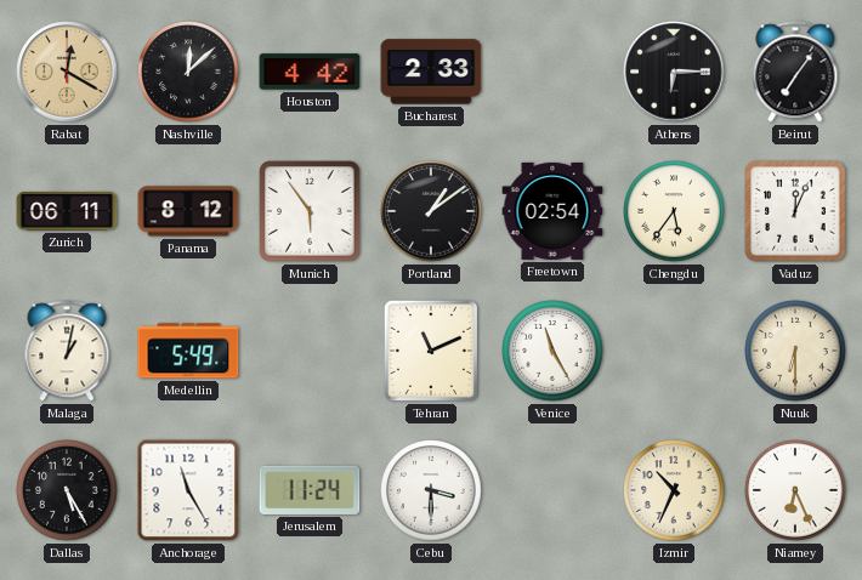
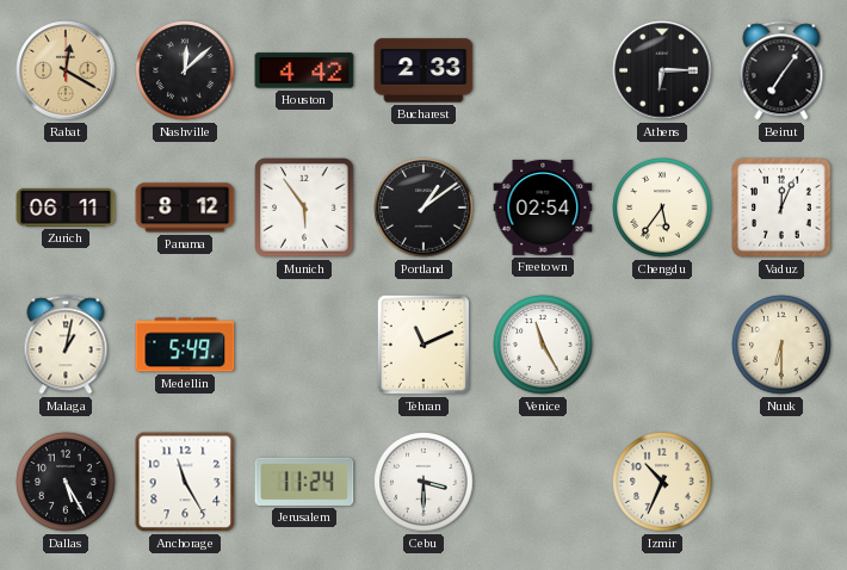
Niamey: 6:26 -> none (795, 490)
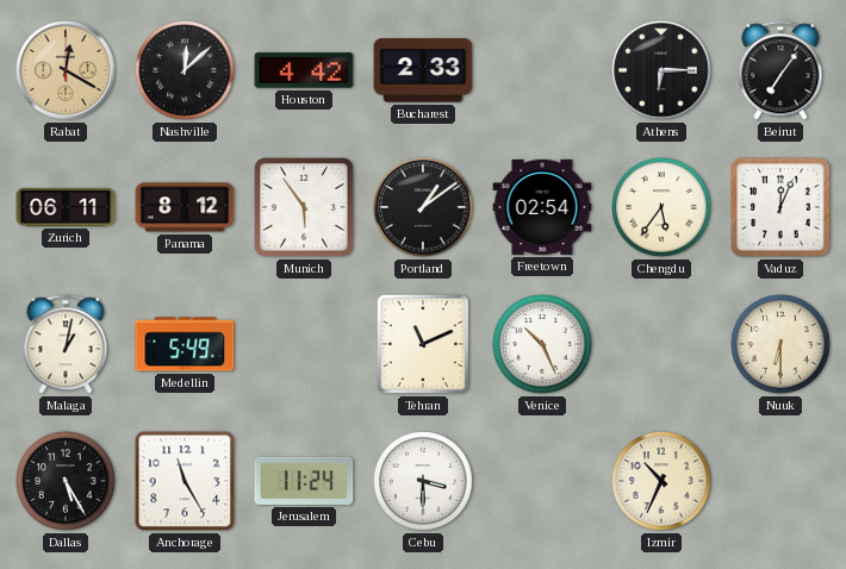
Venice: 11:25 -> 10:26 (542, 344)
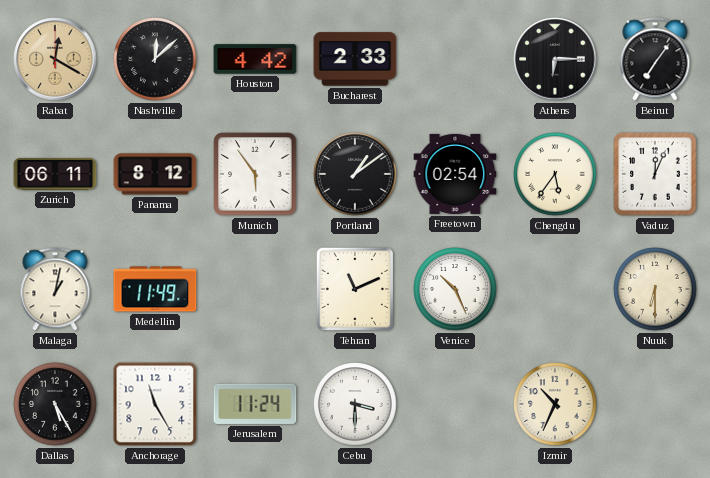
Medellin: 5:49 -> 11:49 (155, 289)
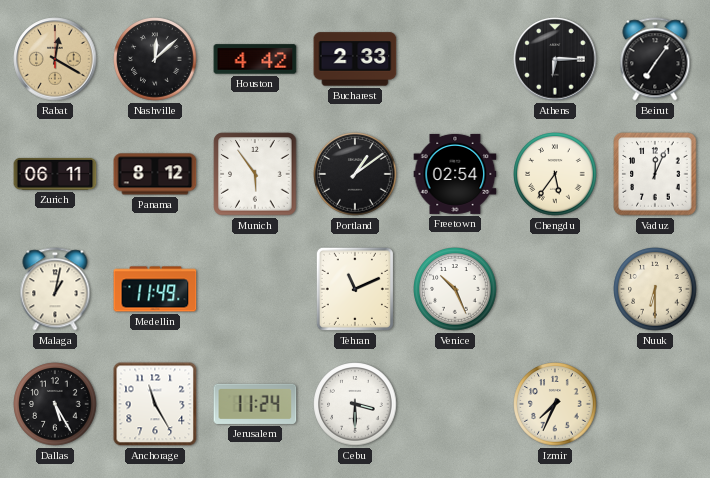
Izmir: 10:34 -> 7:34 (555, 404)
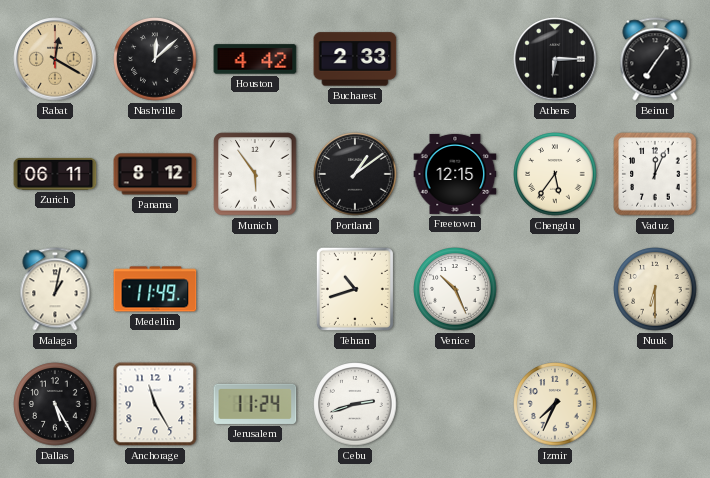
Freetown: 02:54 -> 12:15 (455, 174)
Tehran: 11:11 -> 10:42 (355, 289)
Cebu: 3:30 -> 2:42 (355, 404)
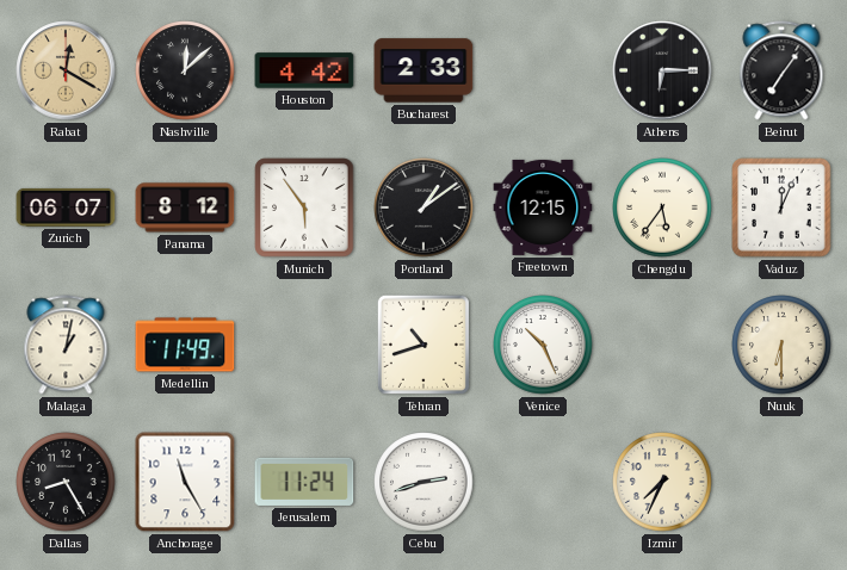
Zurich: 06:11 -> 06:07 (66, 207)
Dallas: 5:25 -> 8:25 (66, 482)
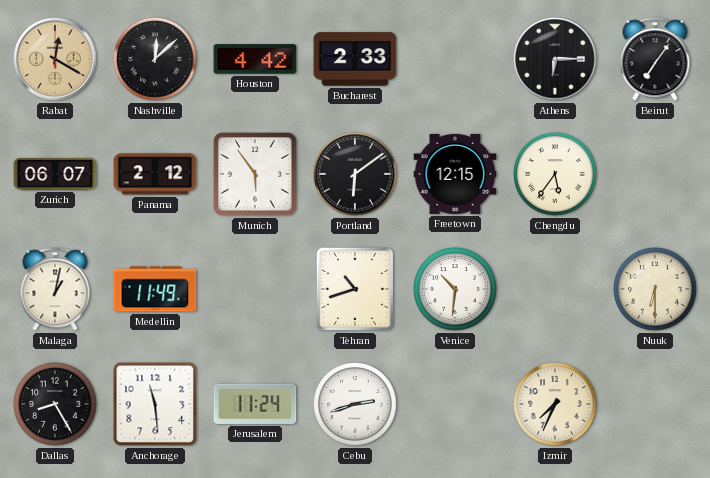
Panama: 8:12 -> 2:12 (155, 174)
Portland: 1:09 -> 6:09 (355, 174)
Vaduz: 12:04 -> none (781, 207)
Venice: 10:26 -> 10:31 (455, 289)
Anchorage: 11:25 -> 11:29 (155, 404)
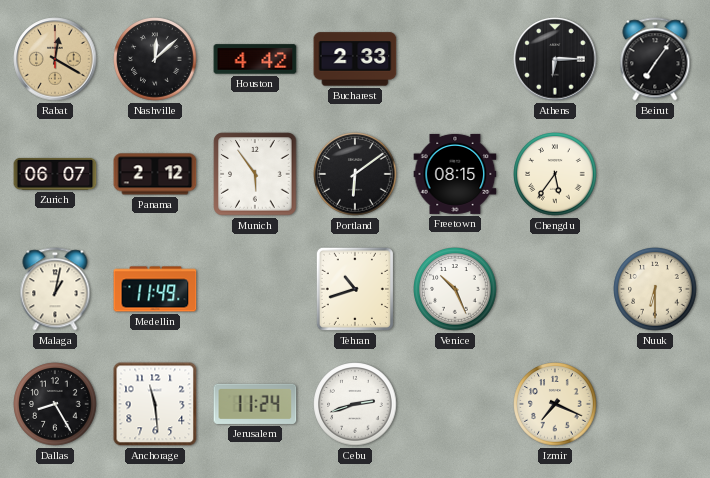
Freetown: 12:15 -> 08:15 (455, 174)
Venice: 10:31 -> 10:26 (455, 289)
Izmir: 7:34 -> 7:19 (555, 404)
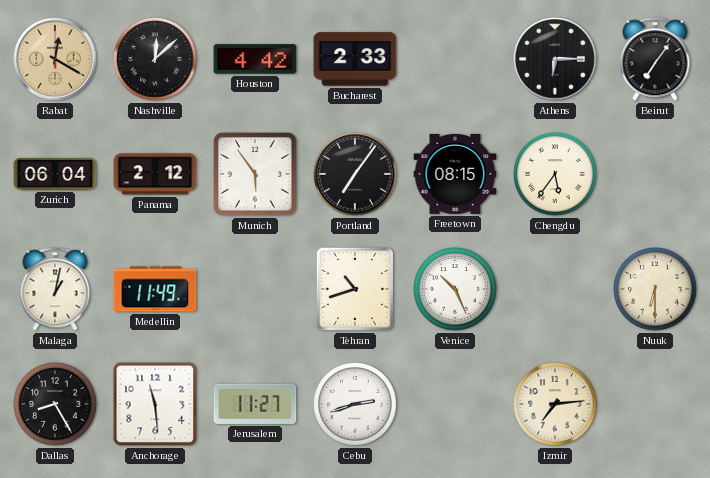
Zurich: 06:07 -> 06:04 (55, 174)
Portland: 6:09 -> 7:06 (355, 174)
Jerusalem: 11:24 -> 11:27 (255, 404)
Izmir: 7:19 -> 7:14 (555, 404)
